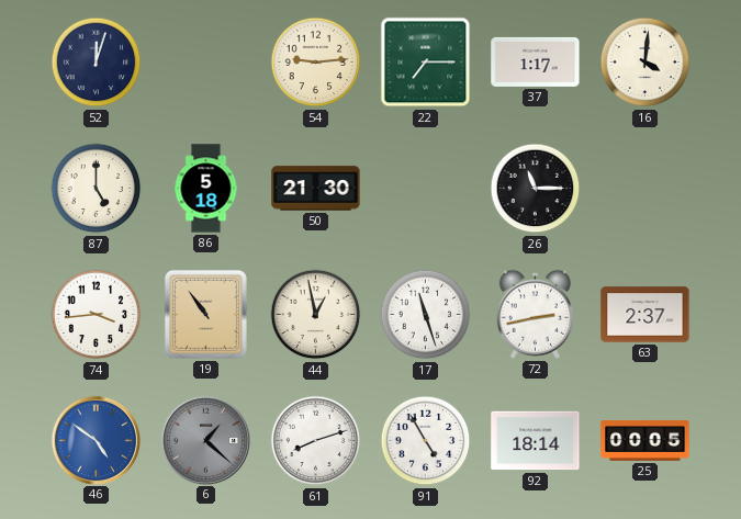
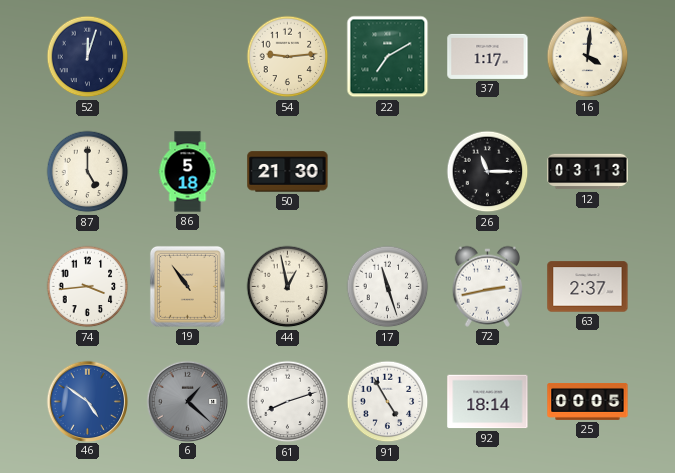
22: 7:15 -> 7:10 (388, 57)
12: none -> 03:13 (588, 172)
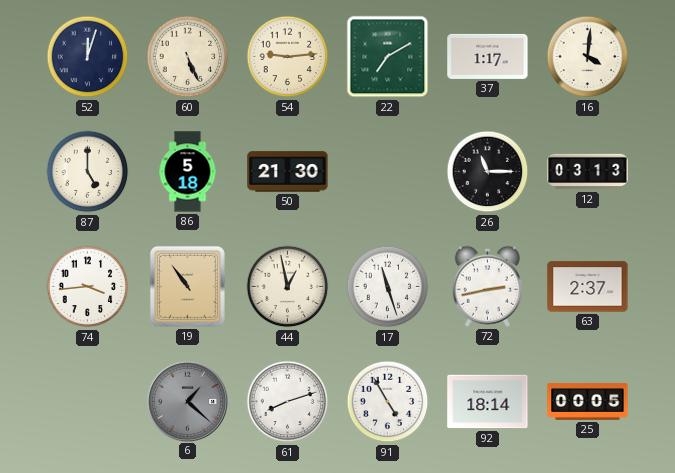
60: none -> 5:26 (188, 57)
46: 4:51 -> none (87, 401)
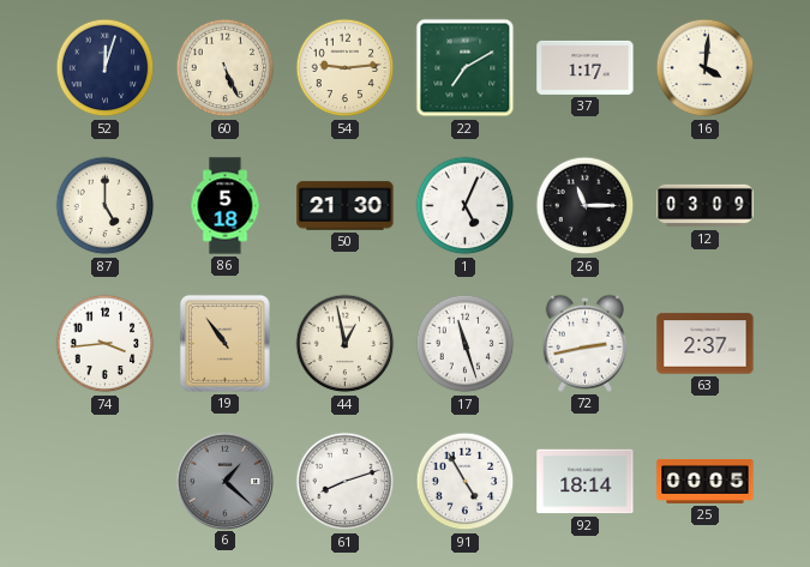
1: none -> 5:04 (466, 206)
12: 03:13 -> 03:09 (706, 206)
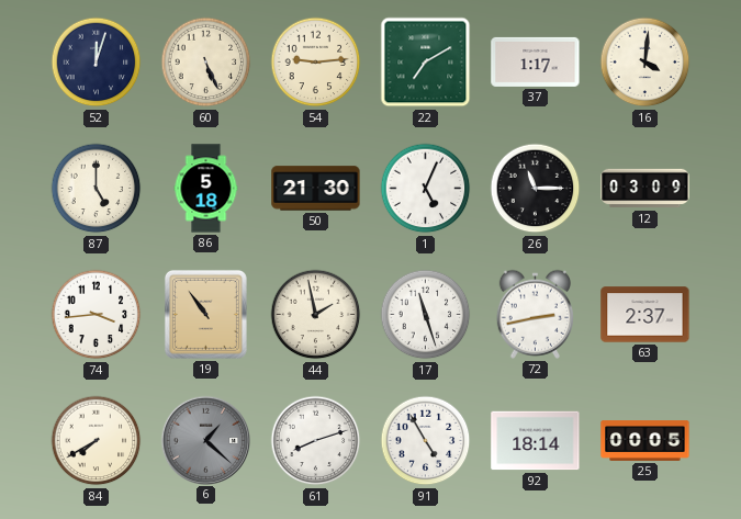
44: 12:58 -> 1:58 (316, 315)
84: none -> 7:40 (97, 441)
